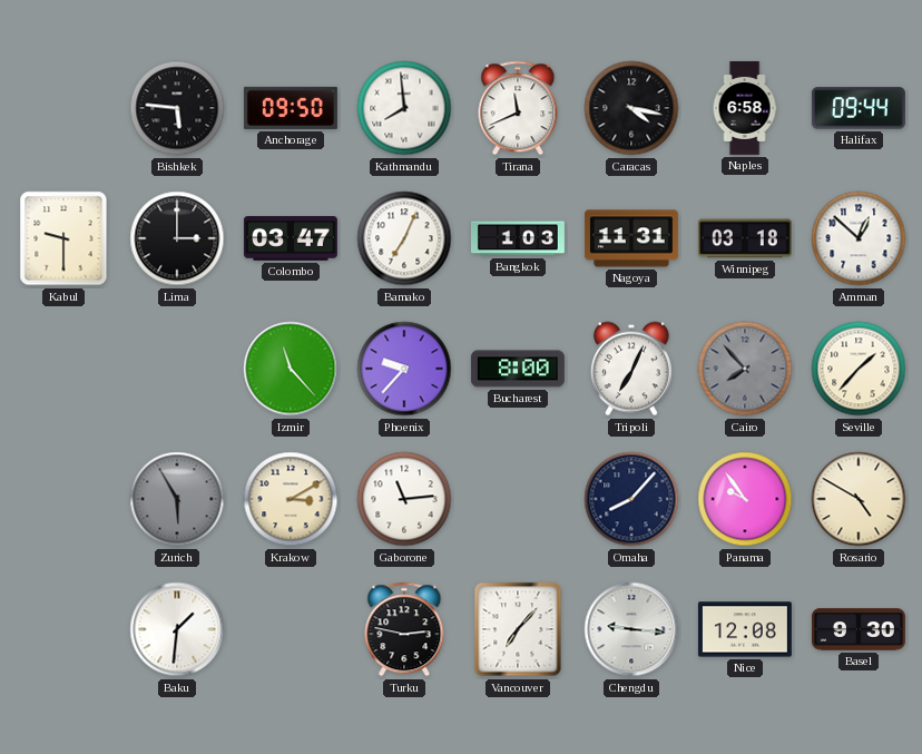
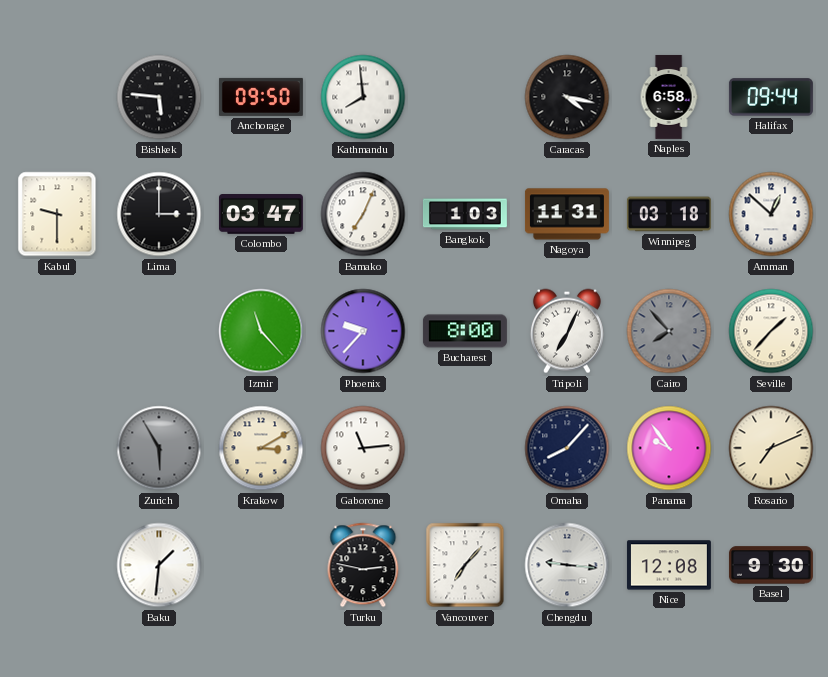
Tirana: 11:41 -> none (518, 108)
Rosario: 4:50 -> 7:11 (771, 448)
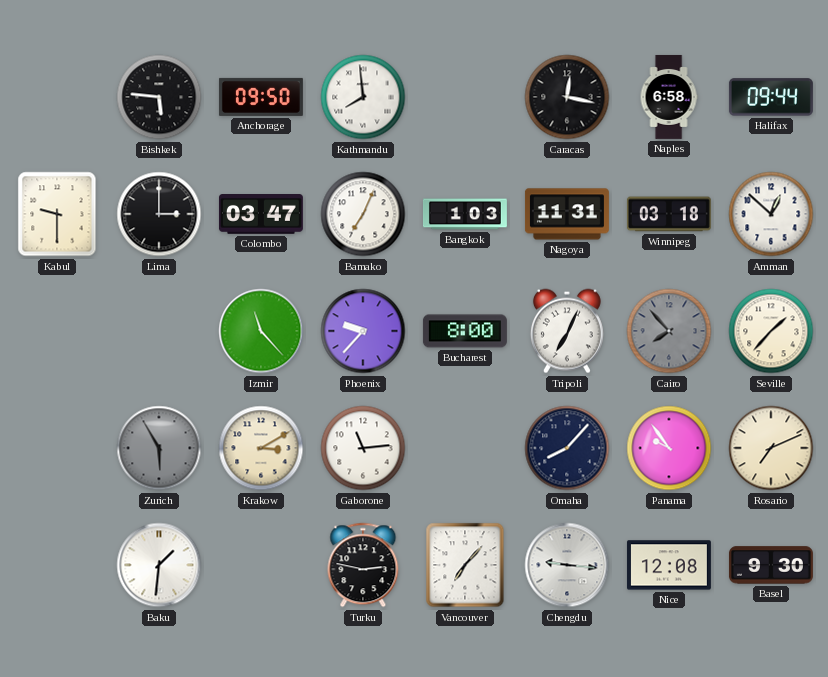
Caracas: 4:17 -> 12:17 (567, 97)
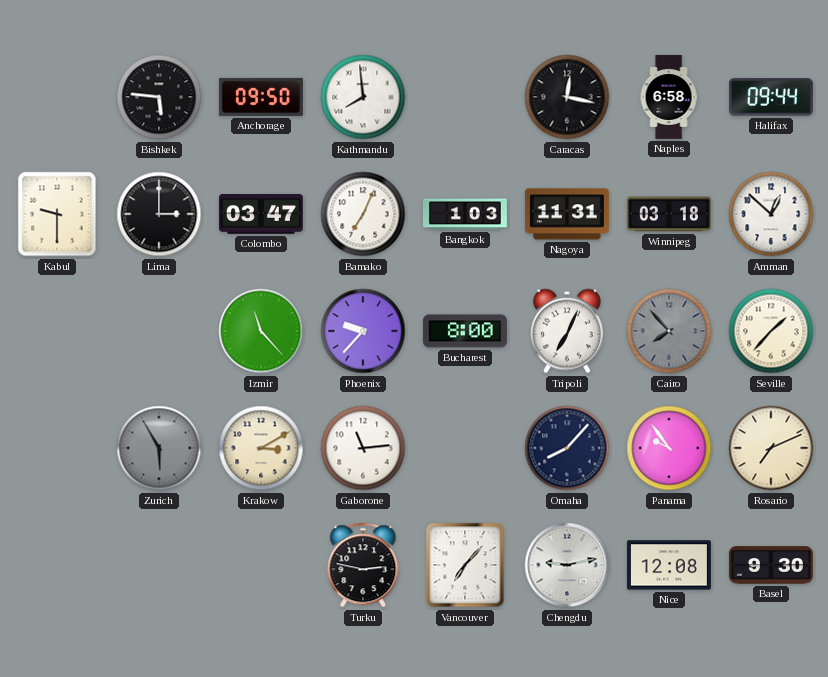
Baku: 1:31 -> none (159, 565)
Chengdu: 9:16 -> 9:13 (567, 565)
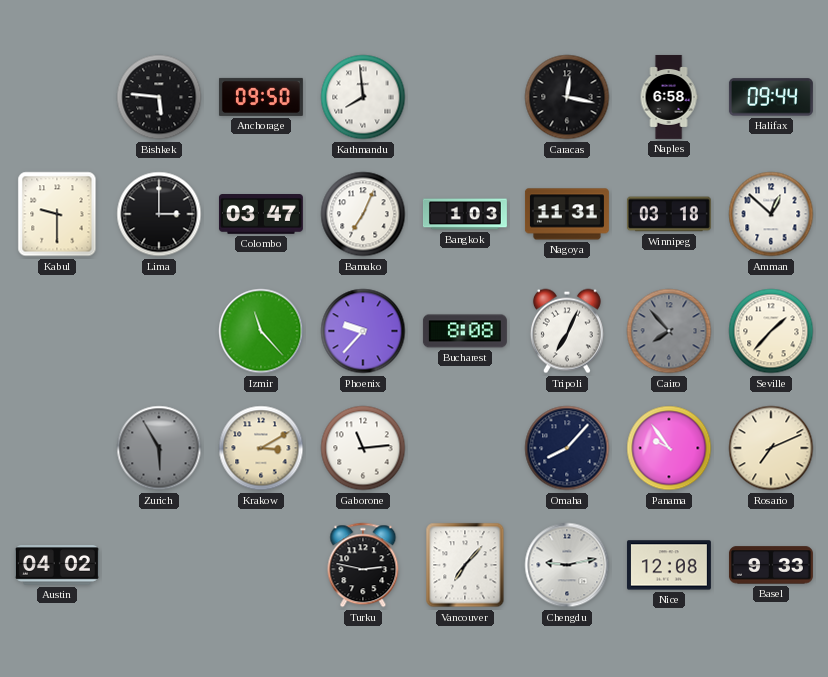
Bucharest: 8:00 -> 8:08 (465, 331)
Austin: none -> 04:02 (57, 565)
Basel: 9:30 -> 9:33 (771, 565)
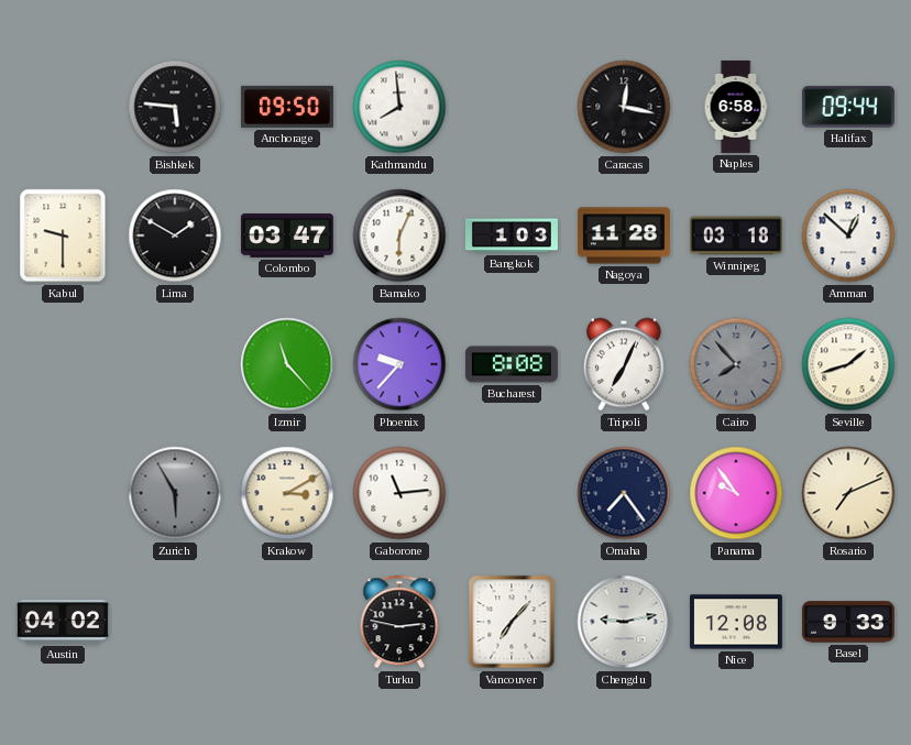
Lima: 3:00 -> 1:50 (175, 235)
Bamako: 7:04 -> 6:04 (399, 235)
Nagoya: 11:31 -> 11:28 (624, 235)
Seville: 1:37 -> 1:42 (848, 364)
Omaha: 8:07 -> 7:24 (624, 493)
